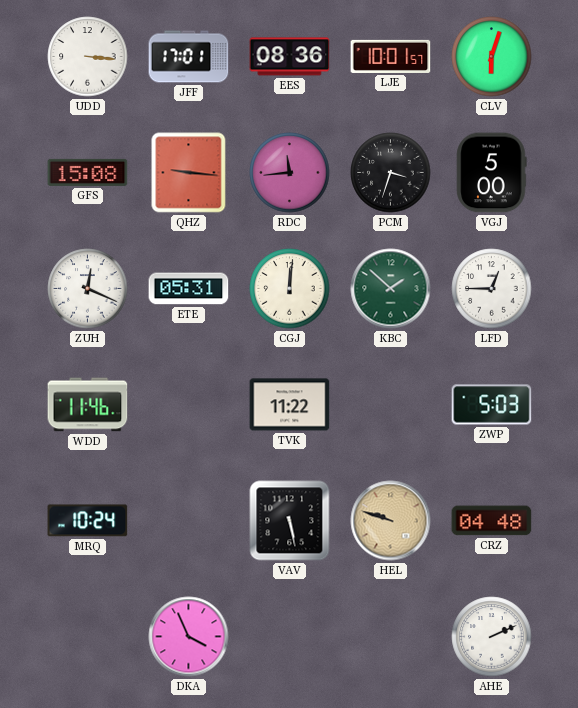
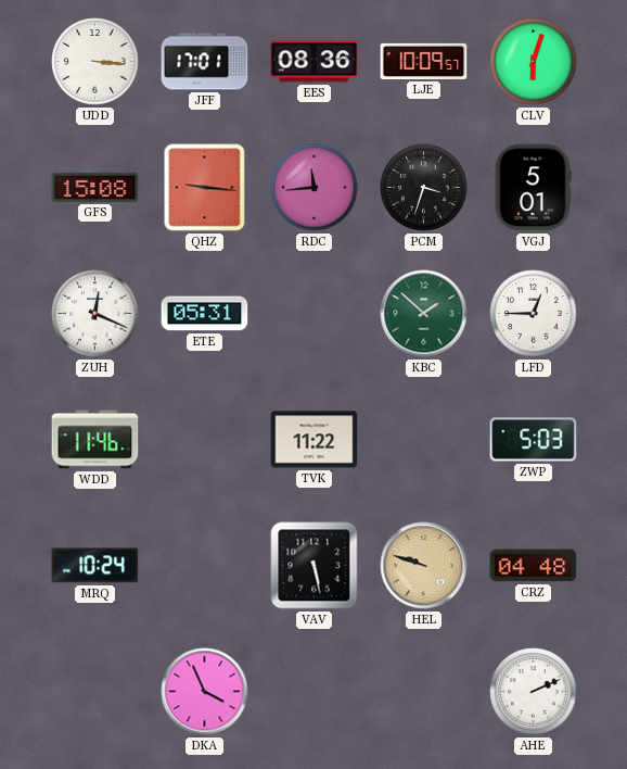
LJE: 10:01 -> 10:09 (424, 61)
VGJ: 5:00 -> 5:01 (534, 188)
CGJ: 12:01 -> none (290, 289)
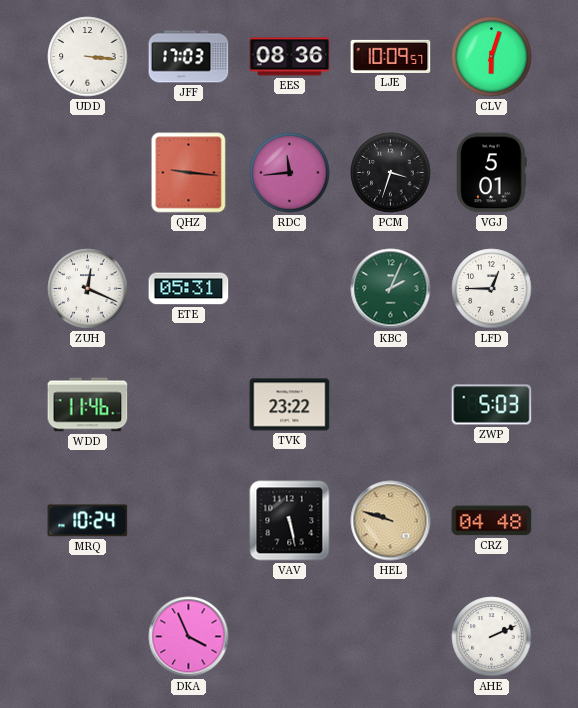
JFF: 17:01 -> 17:03 (189, 57)
GFS: 15:08 -> none (95, 187)
KBC: 1:52 -> 2:04 (391, 289)
TVK: 11:22 -> 23:22 (290, 405)
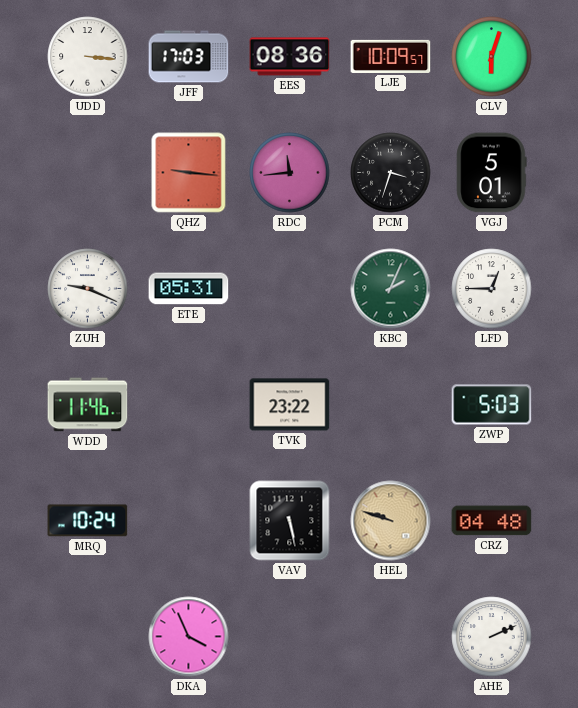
ZUH: 12:19 -> 9:19 (88, 289)
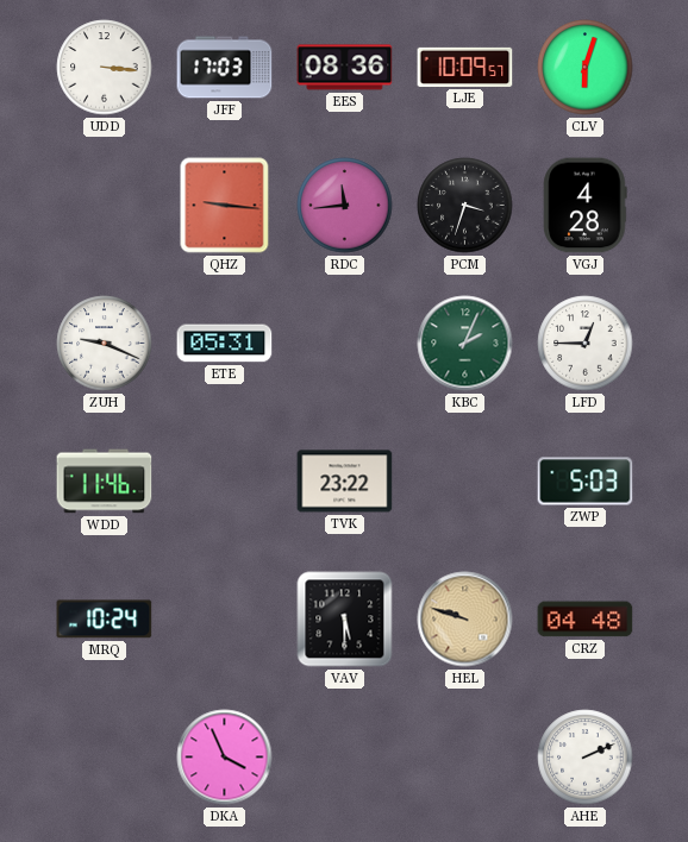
VGJ: 5:01 -> 4:28 (586, 206)
VAV: 5:28 -> 5:30 (345, 620)
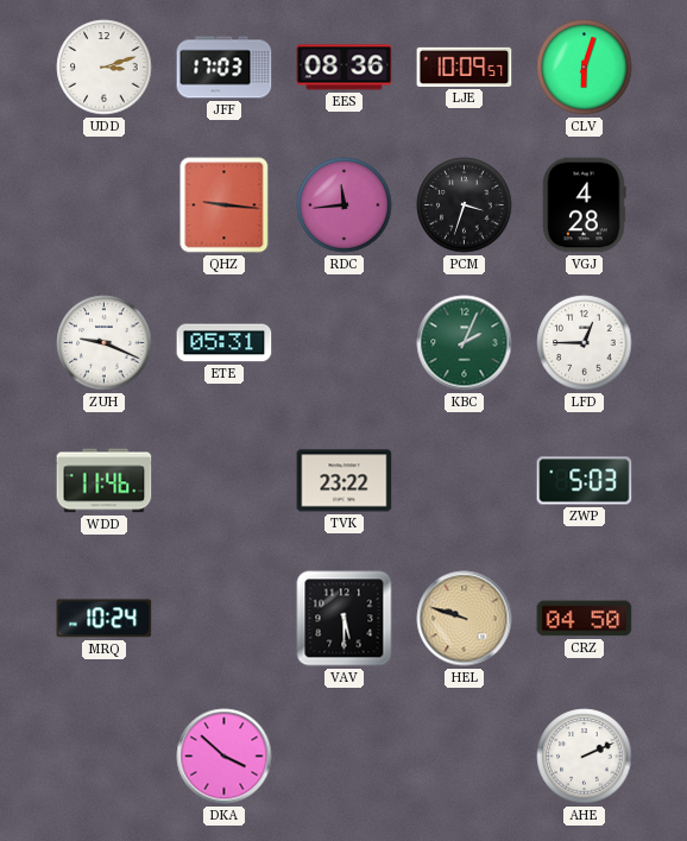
UDD: 3:16 -> 3:12 (105, 68)
CRZ: 04:48 -> 04:50 (585, 619)
DKA: 3:56 -> 3:52 (225, 757)
